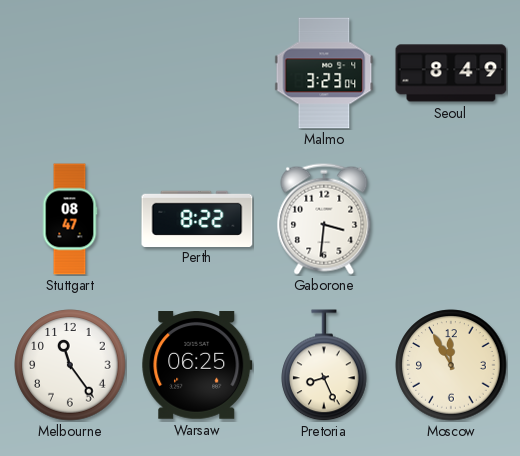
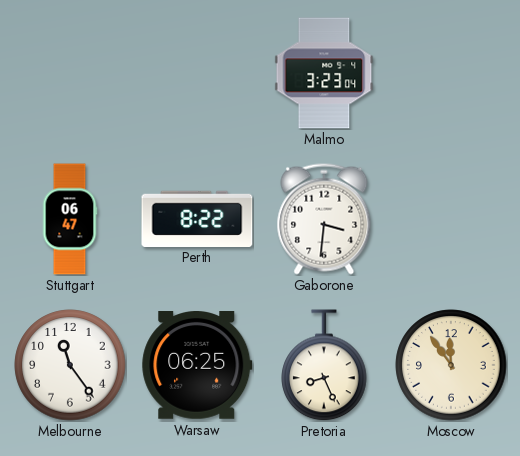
Seoul: 8:49 -> none (451, 73)
Stuttgart: 08:47 -> 06:47 (70, 219)
Moscow: 11:55 -> 11:54 (451, 365)
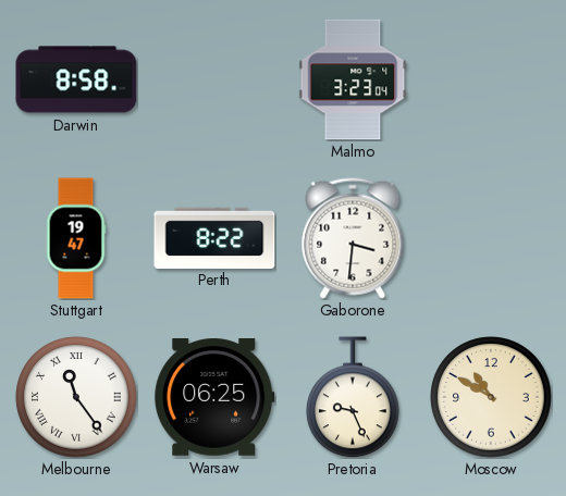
Darwin: none -> 8:58 (76, 79)
Stuttgart: 06:47 -> 19:47 (76, 238)
Melbourne numerals: Arabic -> Roman (76, 397)
Pretoria: 8:26 -> 9:26 (353, 397)
Moscow: 11:54 -> 10:50 (491, 397)
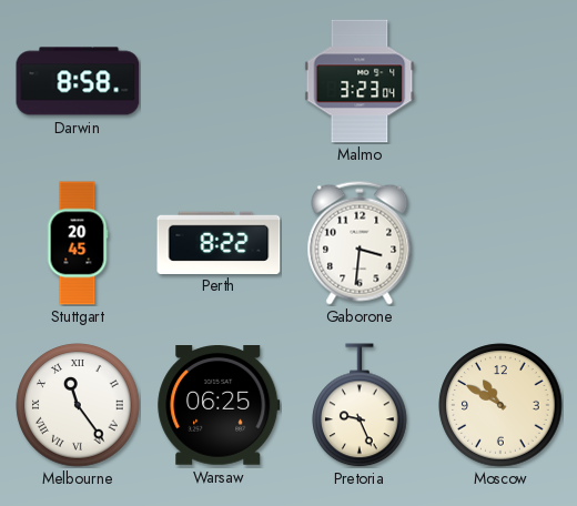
Stuttgart: 19:47 -> 20:45 (78, 243)
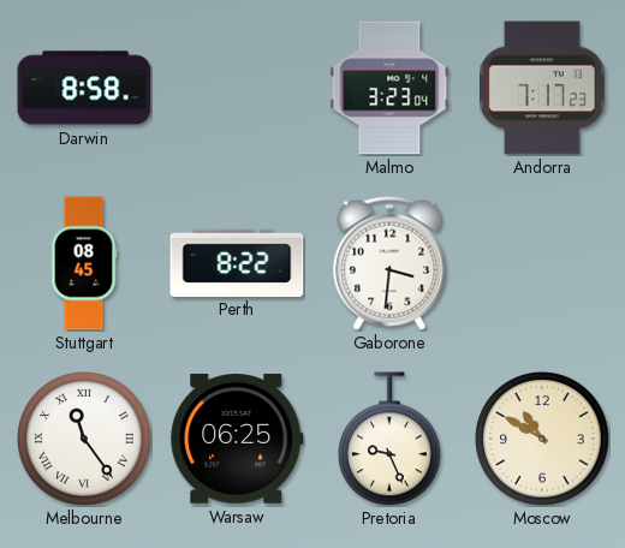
Andorra: none -> 7:17 (543, 88)
Stuttgart: 20:45 -> 08:45 (84, 263)
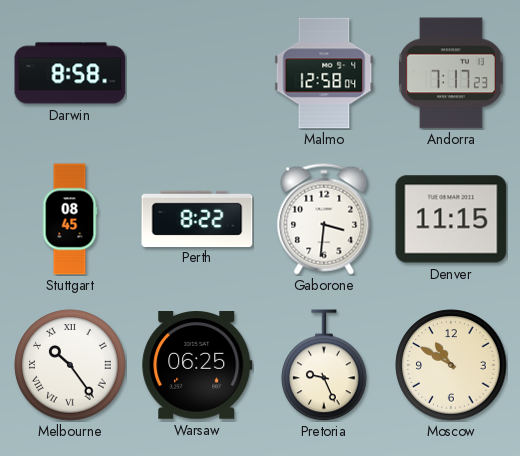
Malmo: 3:23 -> 12:58 (324, 73)
Denver: none -> 11:15 (451, 219)
Melbourne: 11:24 -> 10:24 (70, 365)
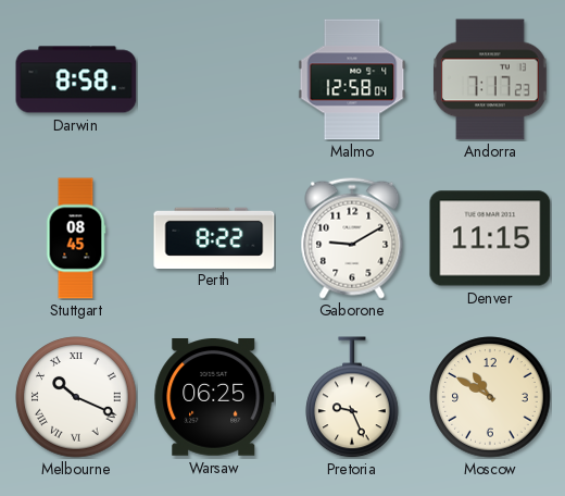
Gaborone: 3:31 -> 9:10 (352, 238)
Melbourne: 10:24 -> 10:19 (76, 397)
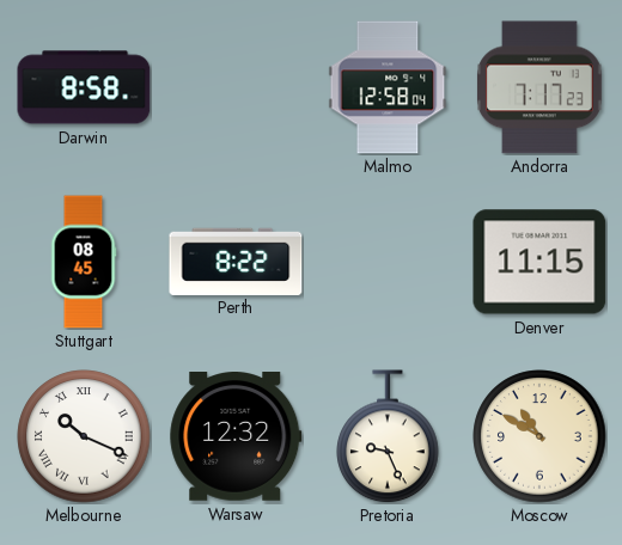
Gaborone: 9:10 -> none (352, 238)
Warsaw: 06:25 -> 12:32 (236, 437)
